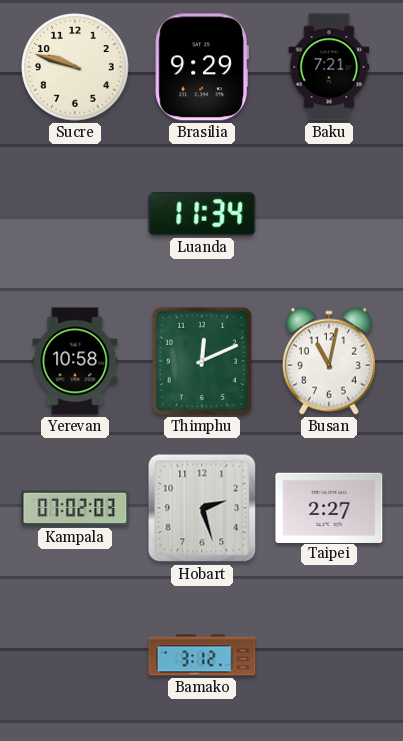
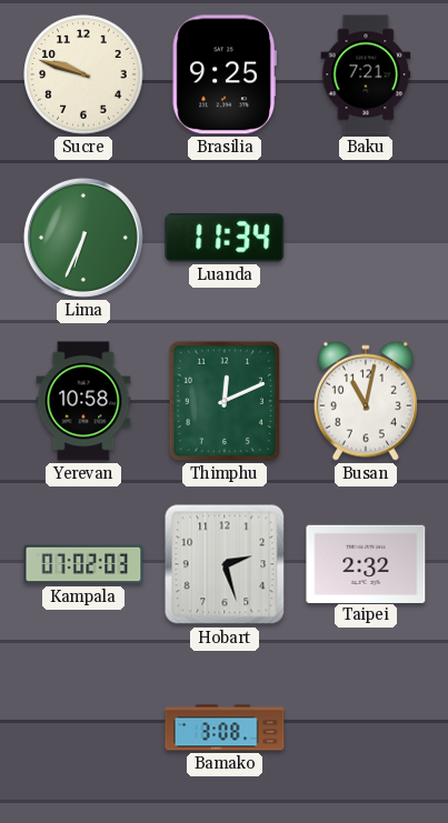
Brasilia: 9:29 -> 9:25 (225, 74)
Lima: none -> 6:34 (83, 238)
Taipei: 2:27 -> 2:32 (366, 563)
Bamako: 3:12 -> 3:08 (225, 727)
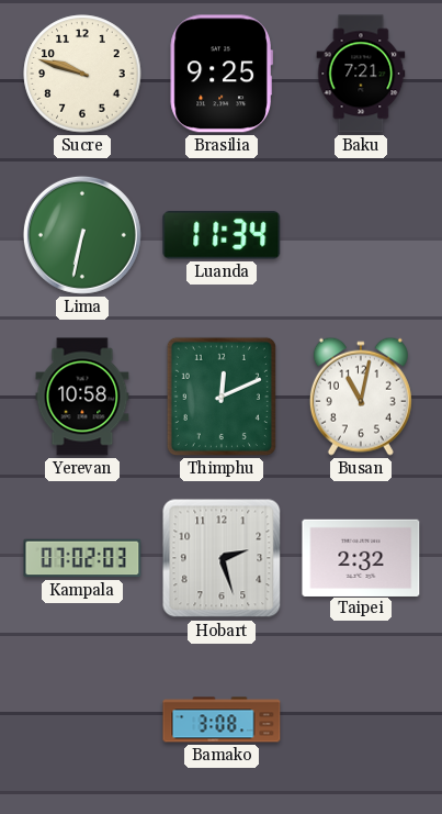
Lima: 6:34 -> 6:32 (82, 235)
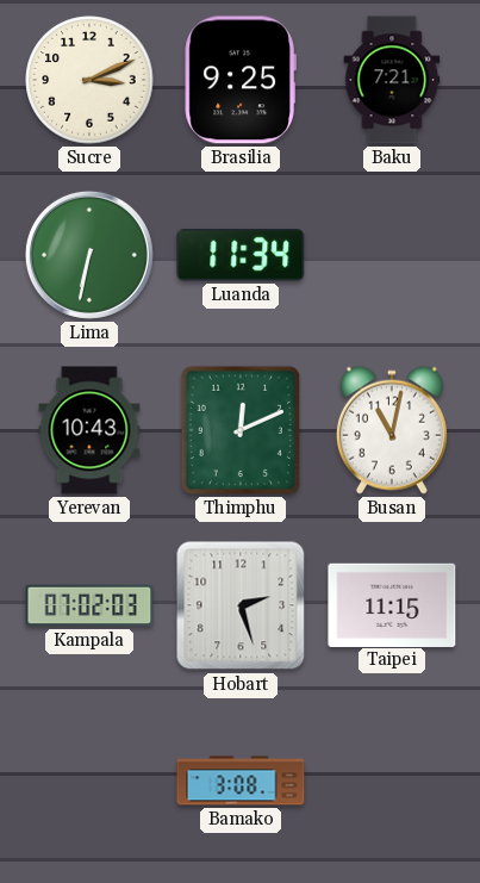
Sucre: 9:48 -> 3:11 (89, 80)
Yerevan: 10:58 -> 10:43 (89, 430)
Taipei: 2:32 -> 11:15 (392, 604)
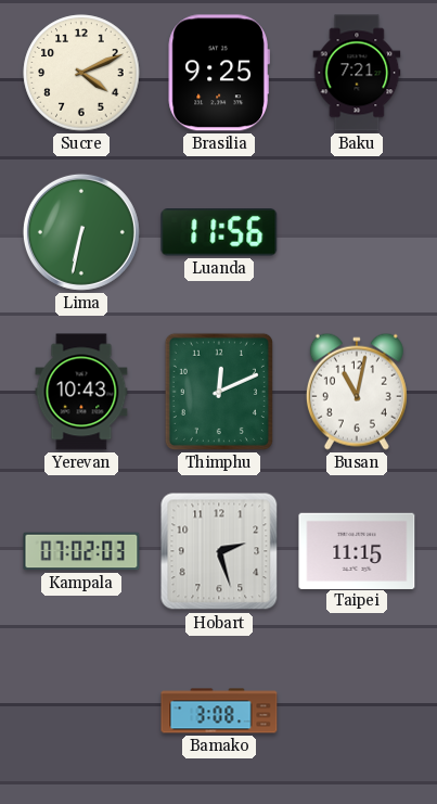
Sucre: 3:11 -> 4:11 (81, 73)
Luanda: 11:34 -> 11:56 (219, 232)
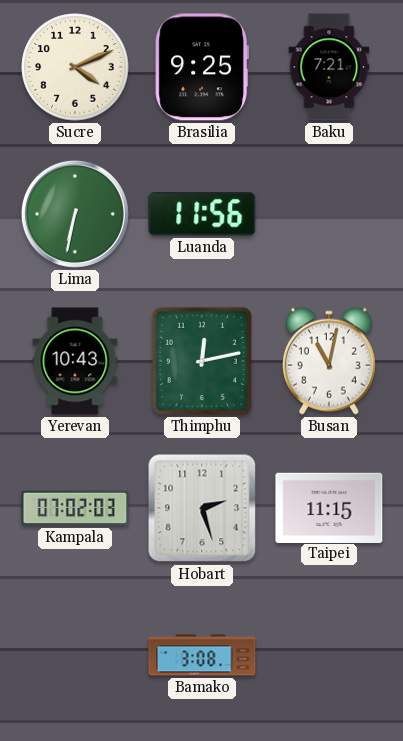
Thimphu: 12:11 -> 12:13 (202, 361)
